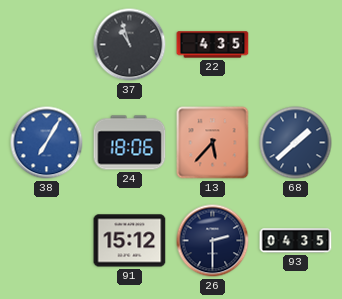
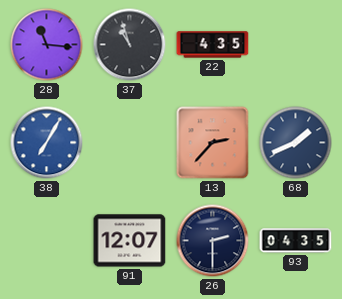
28: none -> 11:16 (47, 45)
24: 18:06 -> none (130, 143)
13: 5:37 -> 2:37 (213, 143)
68: 1:38 -> 1:41 (296, 143)
91: 15:12 -> 12:07 (130, 241)
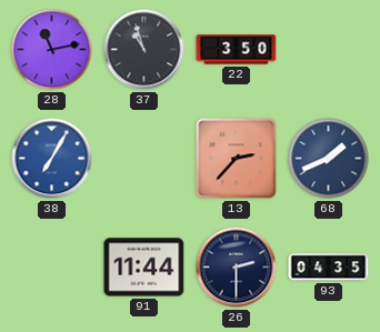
28: 11:16 -> 11:13 (52, 50)
22: 4:35 -> 3:50 (237, 50)
91: 12:07 -> 11:44 (144, 268)
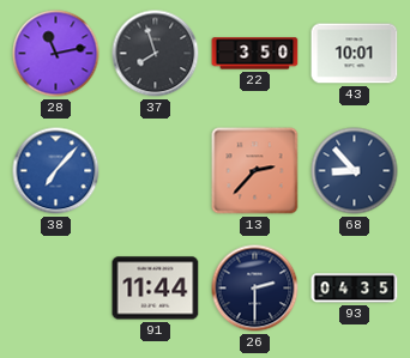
37: 10:57 -> 7:57 (156, 54)
43: none -> 10:01 (355, 54)
38: 7:05 -> 7:07 (56, 171)
68: 1:41 -> 8:53 (355, 171)
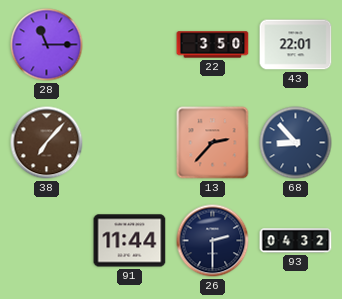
28: 11:13 -> 11:15 (47, 45)
37: 7:57 -> none (156, 54)
43: 10:01 -> 22:01 (296, 45)
38 dial: blue -> brown (47, 143)
93: 04:35 -> 04:32 (296, 241)
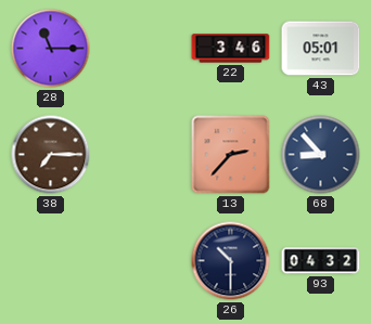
22: 3:50 -> 3:46 (231, 49)
43: 22:01 -> 05:01 (321, 49)
38: 7:07 -> 7:15 (51, 155)
91: 11:44 -> none (130, 241)
26: 2:30 -> 10:30 (231, 261)
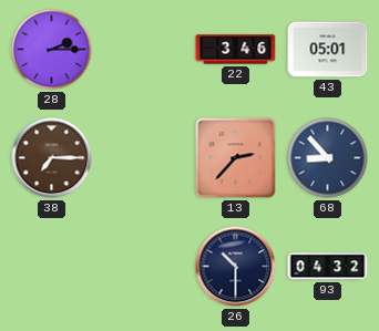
28: 11:15 -> 2:15 (52, 50)
